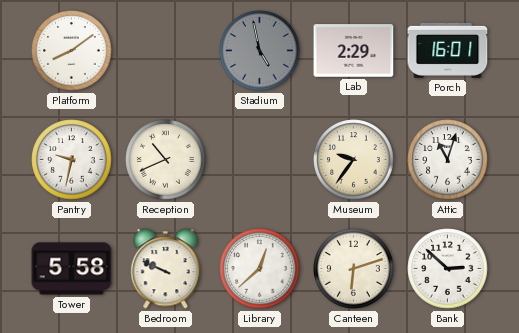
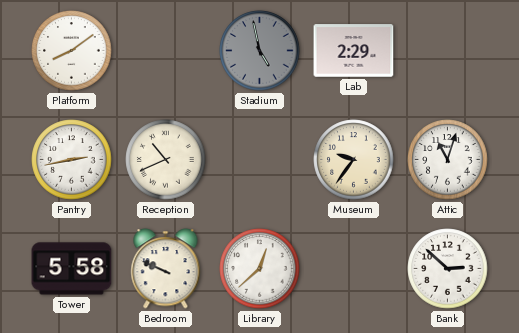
Porch: 16:01 -> none (448, 50)
Pantry: 9:32 -> 2:43 (72, 160)
Canteen: 6:12 -> none (354, 269)
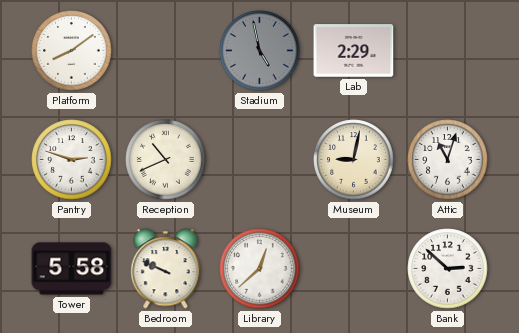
Pantry: 2:43 -> 2:48 (72, 160)
Museum: 9:36 -> 9:02 (354, 160)
